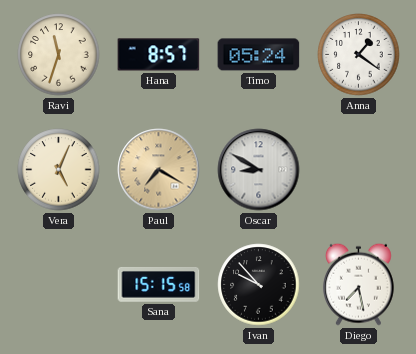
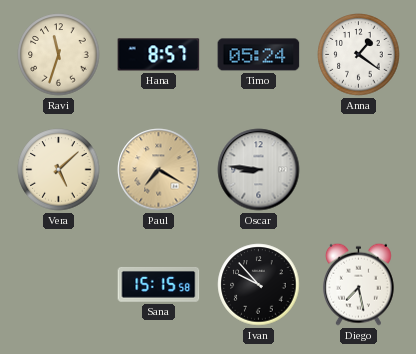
Vera: 5:04 -> 5:08 (59, 170)
Oscar: 8:50 -> 8:46 (259, 170)
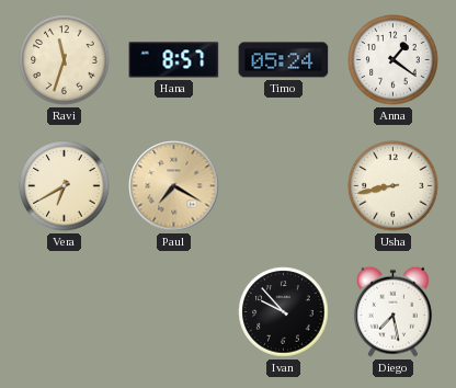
Vera: 5:08 -> 6:40 (65, 186)
Oscar: 8:46 -> none (259, 170)
Usha: none -> 8:43 (394, 186)
Sana: 15:15 -> none (159, 285)
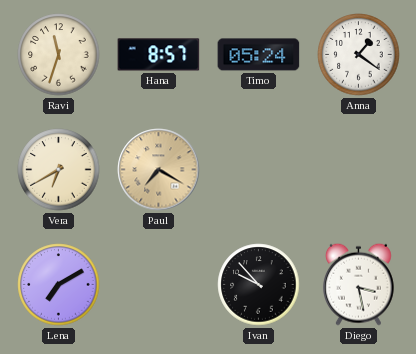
Usha: 8:43 -> none (394, 186)
Lena: none -> 7:10 (59, 285)
Diego: 7:28 -> 3:28 (358, 284)
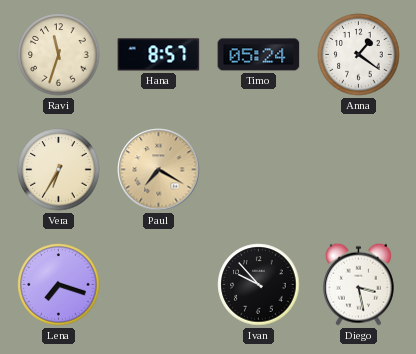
Vera: 6:40 -> 6:35 (59, 170)
Lena: 7:10 -> 7:18 (59, 285)
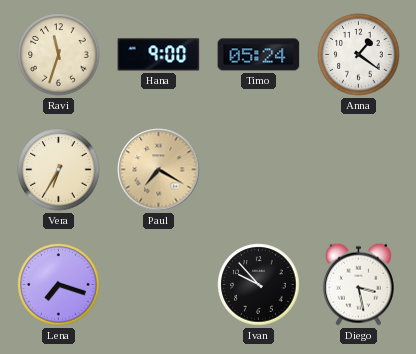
Hana: 8:57 -> 9:00 (159, 55)
